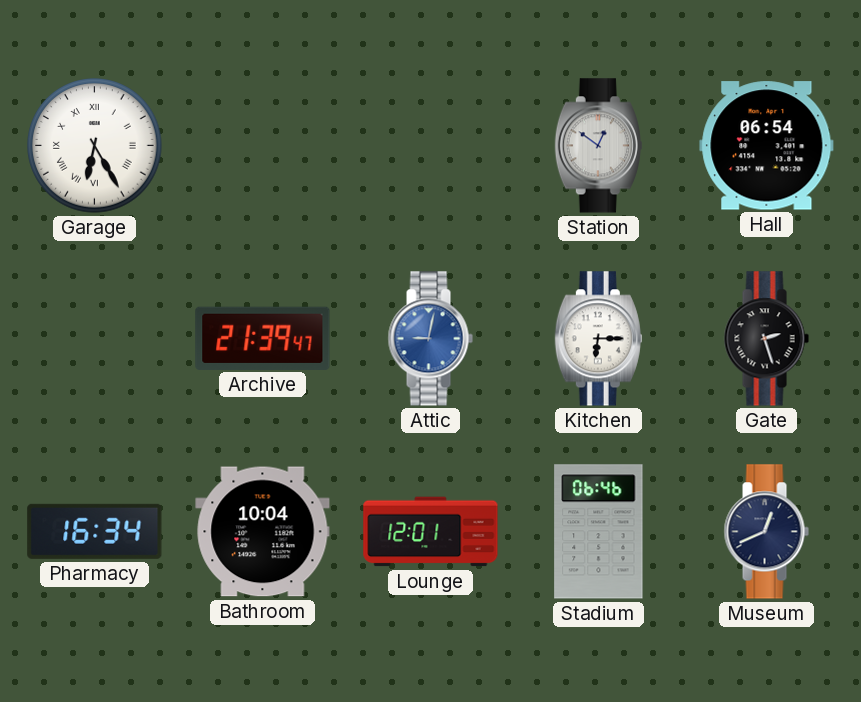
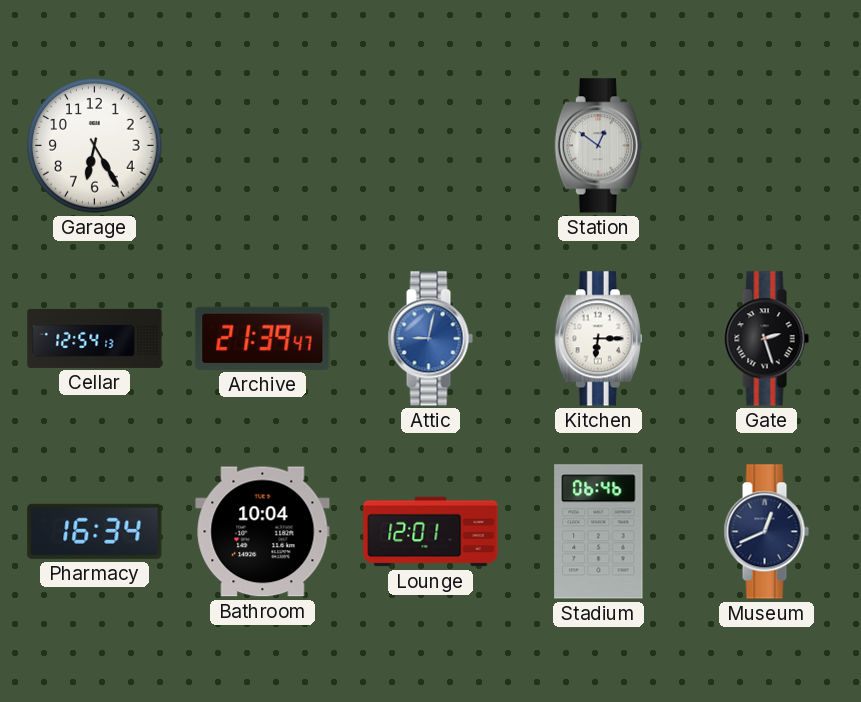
Garage numerals: Roman -> Arabic (95, 146)
Hall: 06:54 -> none (767, 146)
Cellar: none -> 12:54 (95, 338)
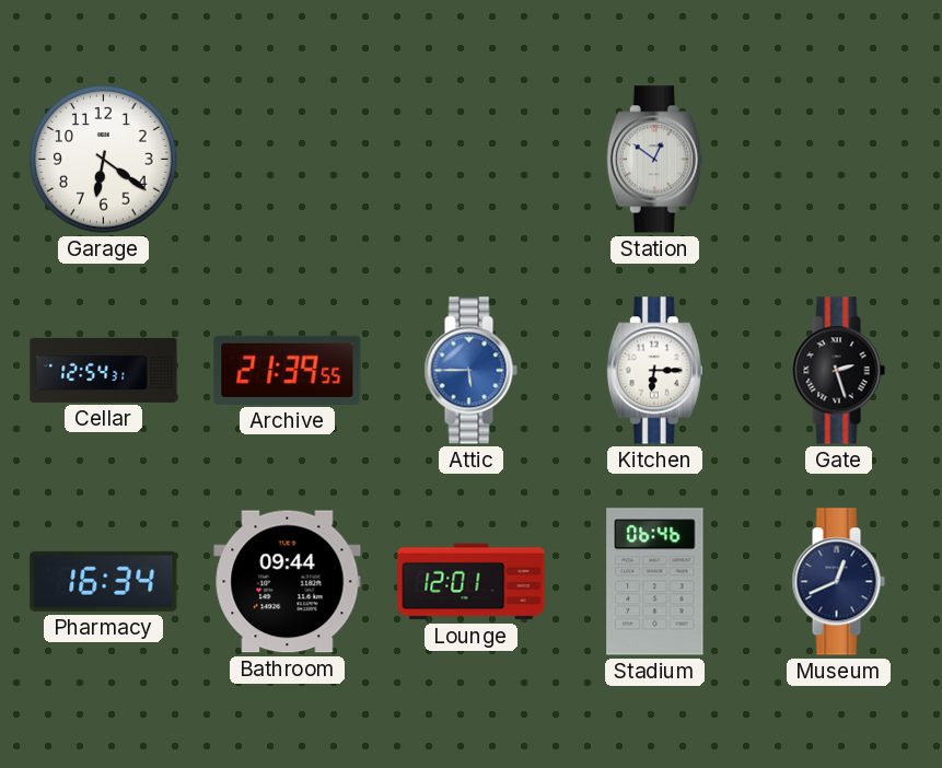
Garage: 6:25 -> 6:21 (104, 160)
Cellar: 12:54:13 -> 12:54:31 (104, 370)
Archive: 21:39:47 -> 21:39:55 (288, 370)
Attic: 9:02 -> 5:45 (470, 371)
Bathroom: 10:04 -> 09:44 (288, 582)
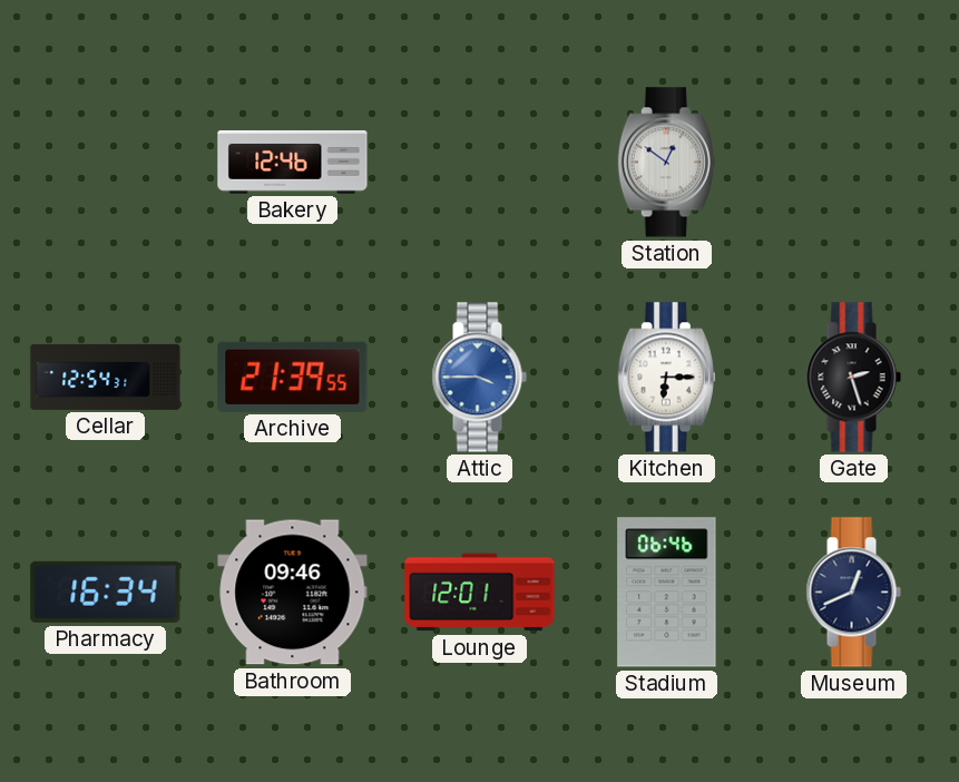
Garage: 6:21 -> none (104, 160)
Bakery: none -> 12:46 (293, 163)
Attic: 5:45 -> 3:45 (479, 378)
Bathroom: 09:44 -> 09:46 (293, 593)
